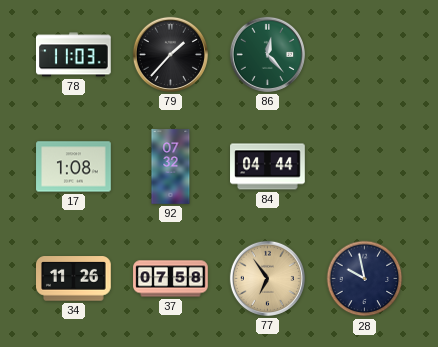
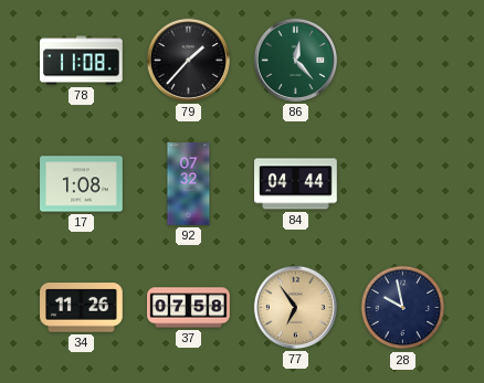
78: 11:03 -> 11:08 (82, 61)
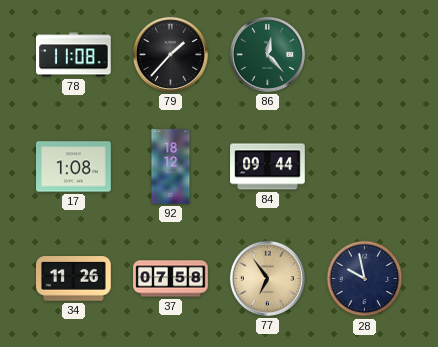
92: 07:32 -> 18:12 (171, 167)
84: 04:44 -> 09:44 (268, 167)
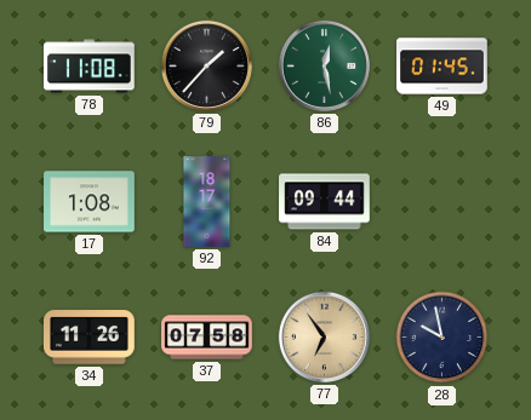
86: 12:23 -> 12:28 (324, 65)
49: none -> 01:45 (442, 67)
92: 18:12 -> 18:17 (207, 202)
